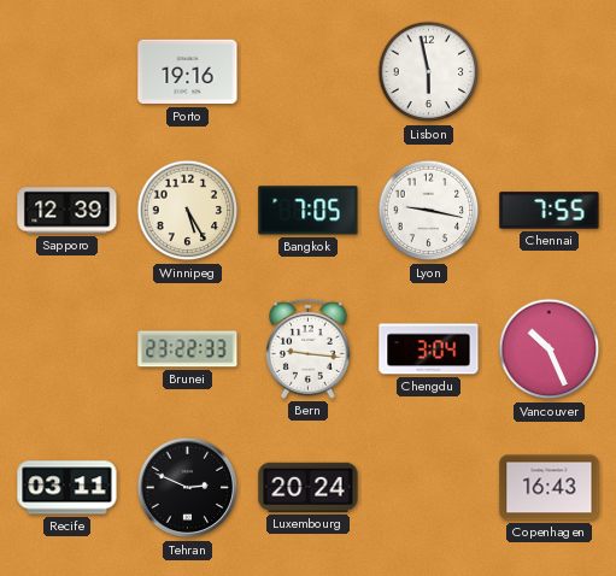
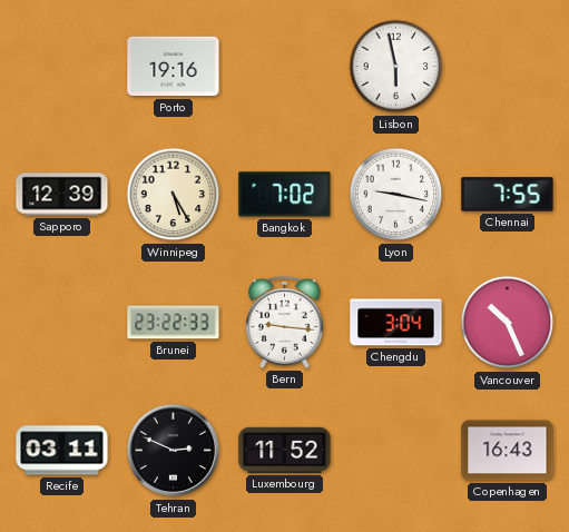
Bangkok: 7:05 -> 7:02 (285, 195)
Luxembourg: 20:24 -> 11:52 (285, 450)
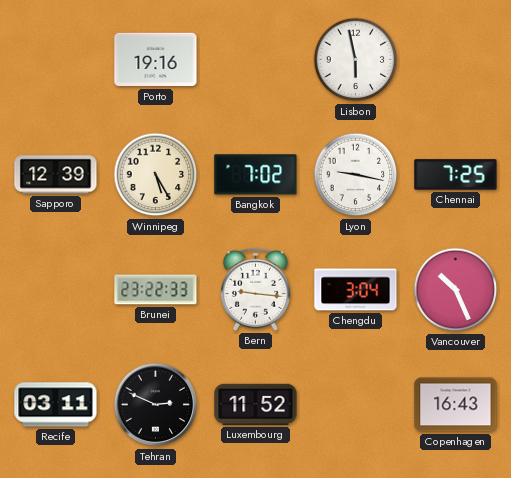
Chennai: 7:55 -> 7:25 (456, 175)
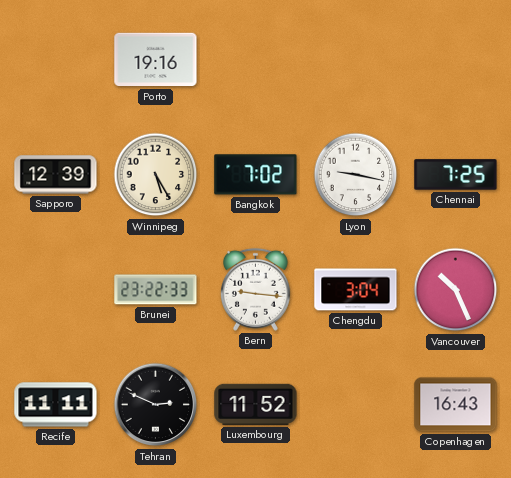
Lisbon: 5:58 -> none (356, 60)
Recife: 03:11 -> 11:11 (56, 405)
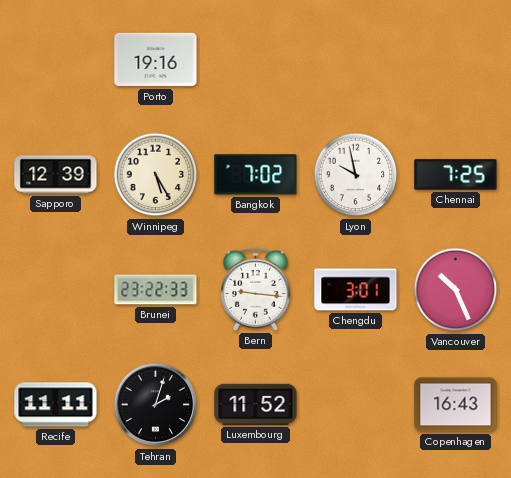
Lyon: 9:17 -> 9:58 (356, 175)
Chengdu: 3:04 -> 3:01 (356, 290)
Tehran: 2:49 -> 2:03 (156, 405)
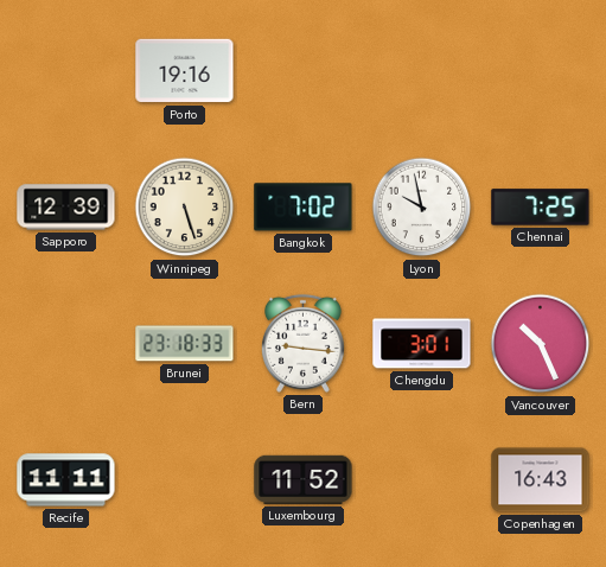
Winnipeg: 5:25 -> 5:27 (185, 208)
Brunei: 23:22 -> 23:18 (185, 344)
Tehran: 2:03 -> none (156, 405)
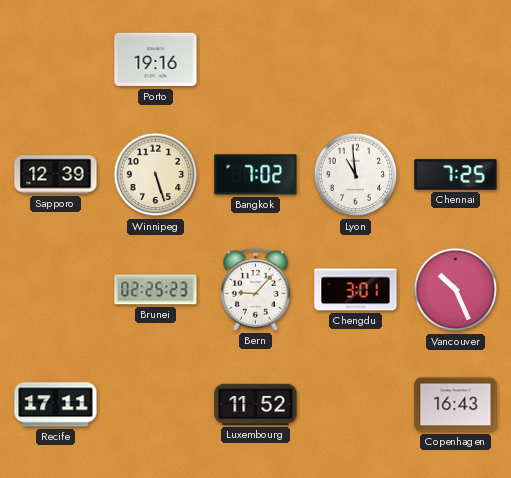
Lyon: 9:58 -> 10:59 (356, 175)
Brunei: 23:18 -> 02:25 (156, 290)
Bern: 9:16 -> 9:07 (255, 289)
Recife: 11:11 -> 17:11 (56, 405)
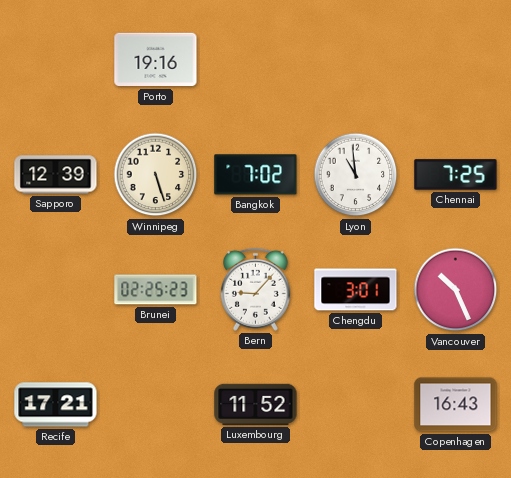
Recife: 17:11 -> 17:21 (56, 405)
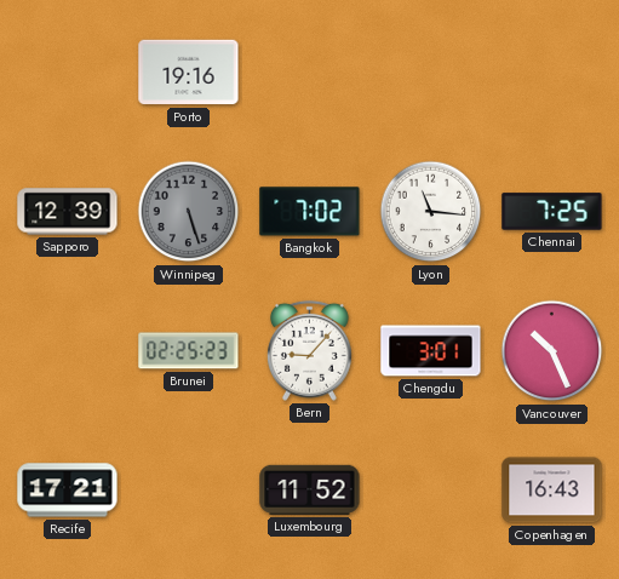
Winnipeg dial: cream -> grey (189, 212)
Lyon: 10:59 -> 11:16 (431, 212)
